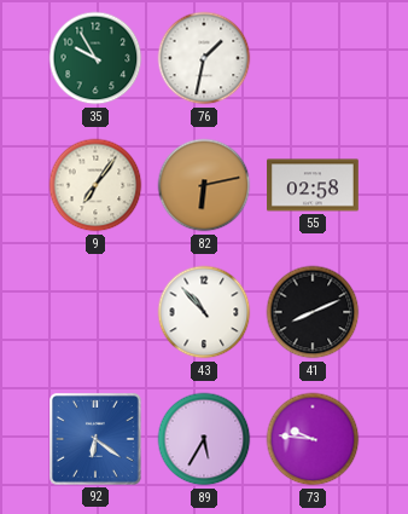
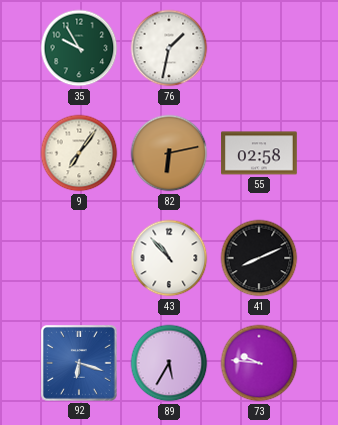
92: 6:21 -> 6:18 (80, 364)
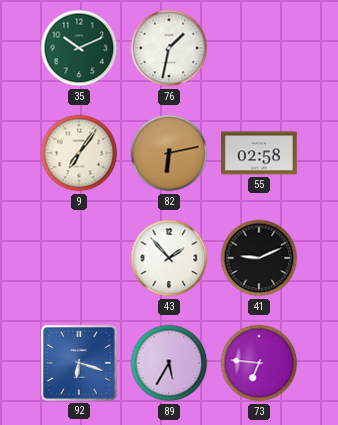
35: 9:55 -> 10:11 (79, 48)
43: 10:53 -> 1:53 (169, 258)
41: 8:11 -> 9:11 (259, 258)
73: 9:46 -> 6:46 (259, 363)
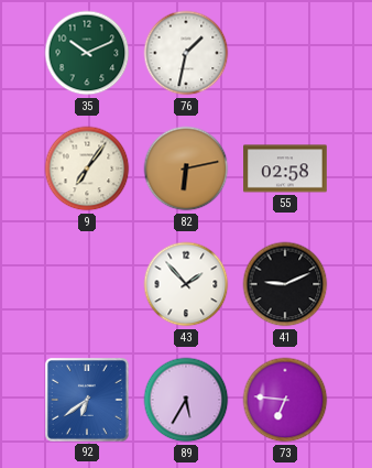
92: 6:18 -> 6:39 (88, 401)
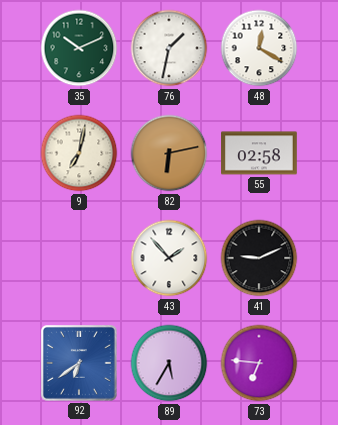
48: none -> 12:20 (259, 48)
9: 7:06 -> 7:02 (79, 153)
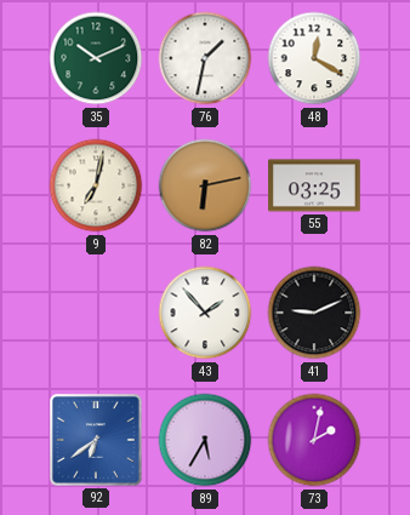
55: 02:58 -> 03:25 (314, 185)
73: 6:46 -> 2:02 (314, 440)
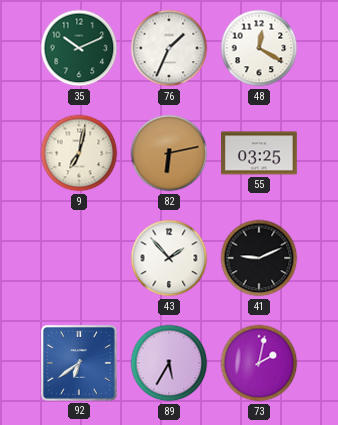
76: 1:32 -> 1:34 (169, 48)
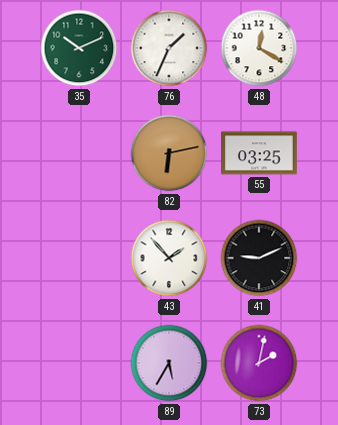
9: 7:02 -> none (79, 153)
92: 6:39 -> none (80, 364)
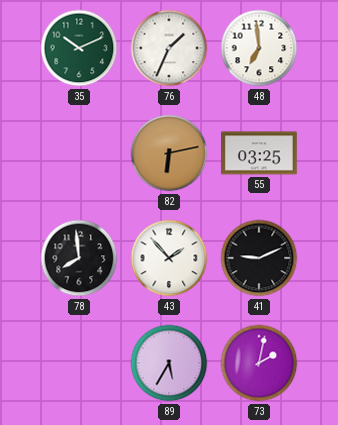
48: 12:20 -> 6:59 (259, 48)
78: none -> 7:59 (79, 258)
